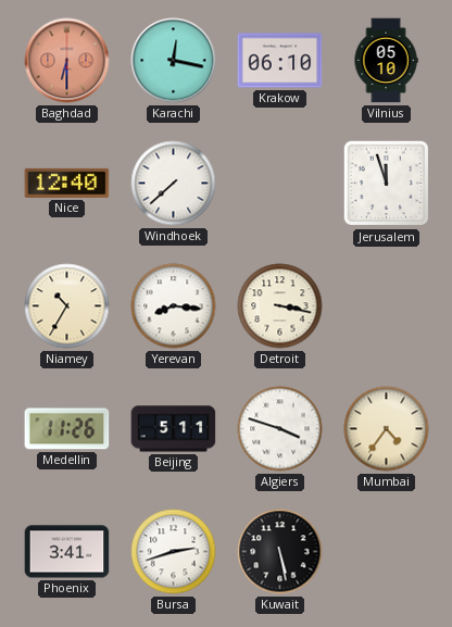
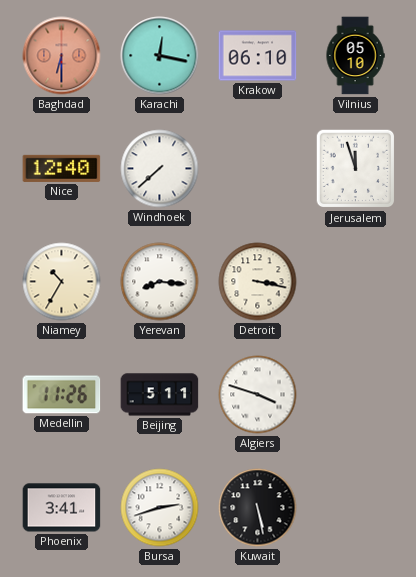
Mumbai: 4:36 -> none (387, 429)
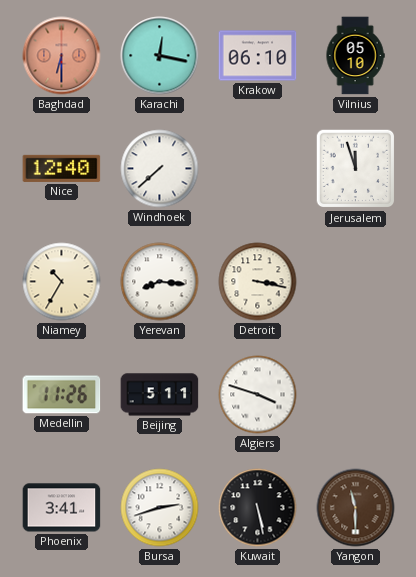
Yangon: none -> 11:30 (356, 508)
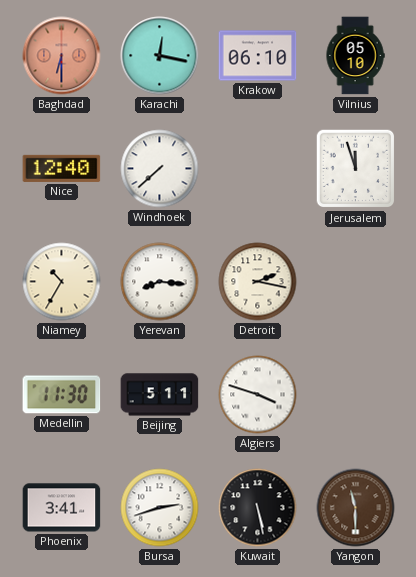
Detroit: 3:17 -> 2:17 (258, 282)
Medellin: 11:26 -> 11:30 (62, 395)
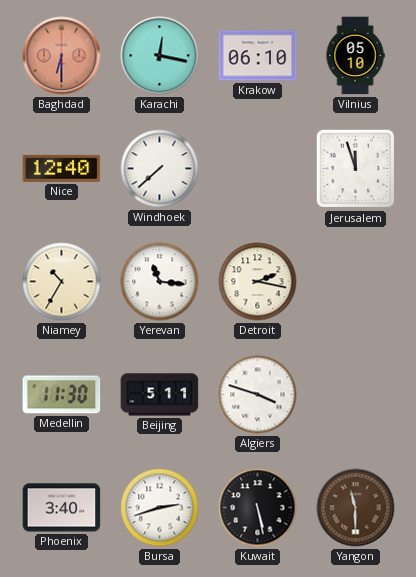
Yerevan: 8:16 -> 11:16 (160, 282)
Phoenix: 3:41 -> 3:40 (62, 508)
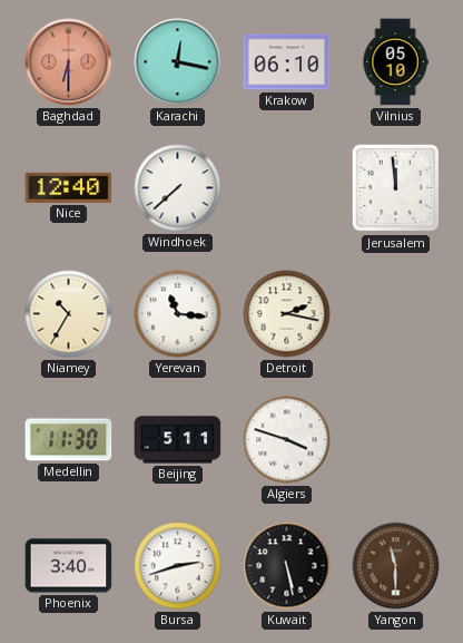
Jerusalem: 11:57 -> 11:59 (396, 188)
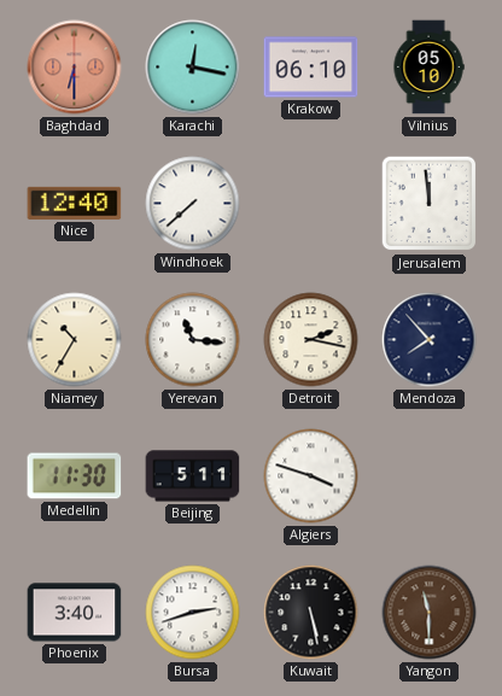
Mendoza: none -> 7:53 (430, 340)
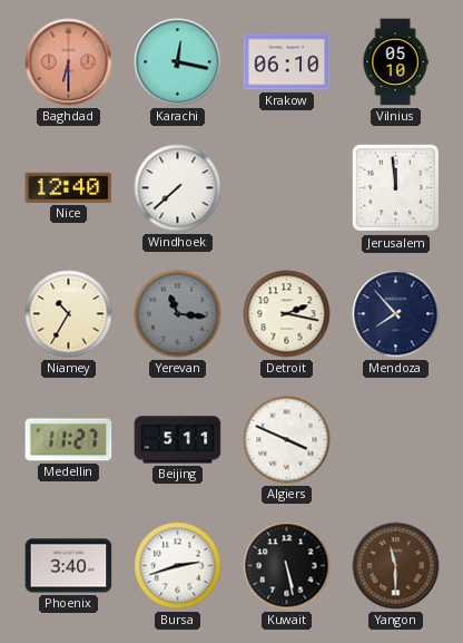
Yerevan dial: white -> grey (178, 314)
Medellin: 11:30 -> 11:27 (69, 440)
Algiers: 3:48 -> 3:49 (287, 440)
